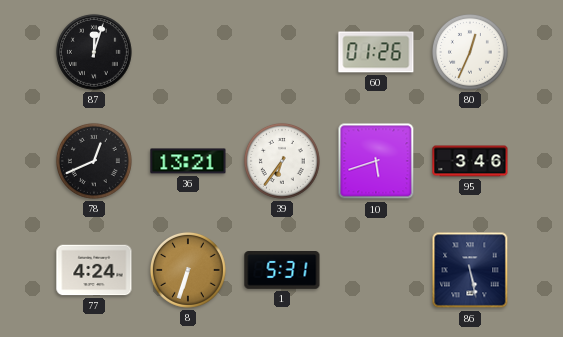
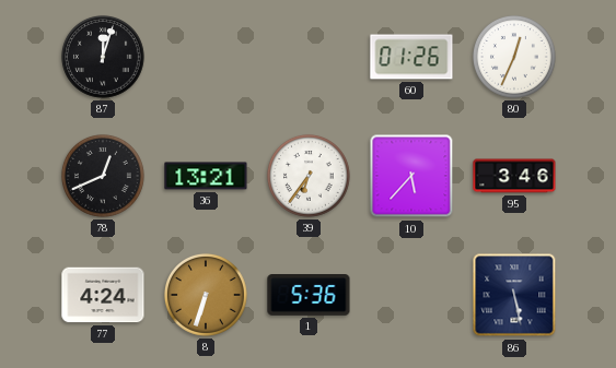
10: 5:42 -> 5:37 (411, 176)
1: 5:31 -> 5:36 (309, 295)
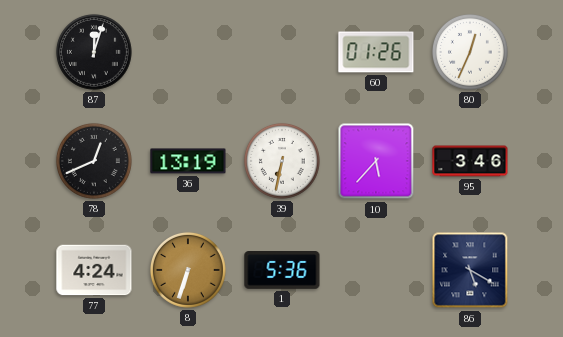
36: 13:21 -> 13:19 (188, 161)
39: 6:36 -> 6:32 (282, 161)
86: 5:28 -> 5:20 (470, 270)
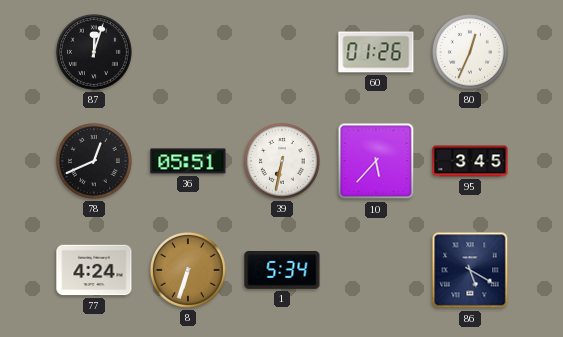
36: 13:19 -> 05:51 (188, 161)
95: 3:46 -> 3:45 (470, 161)
1: 5:36 -> 5:34 (282, 270)
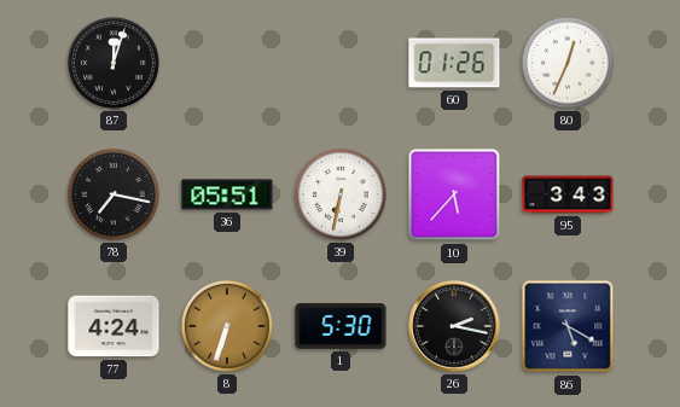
78: 12:41 -> 7:17 (114, 194)
95: 3:45 -> 3:43 (568, 194)
1: 5:34 -> 5:30 (341, 326)
26: none -> 2:17 (454, 326)
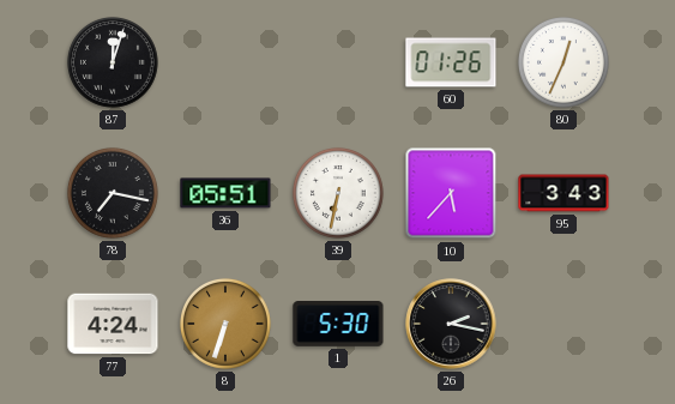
86: 5:20 -> none (568, 326)
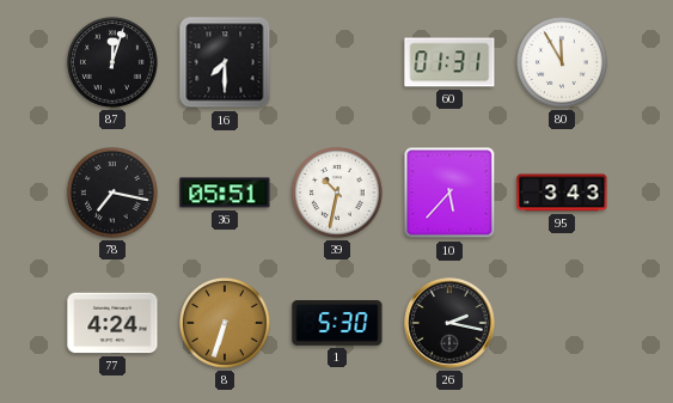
16: none -> 7:30 (225, 62)
60: 01:26 -> 01:31 (449, 62)
80: 12:34 -> 11:55 (562, 62)
39: 6:32 -> 10:32 (337, 193)
